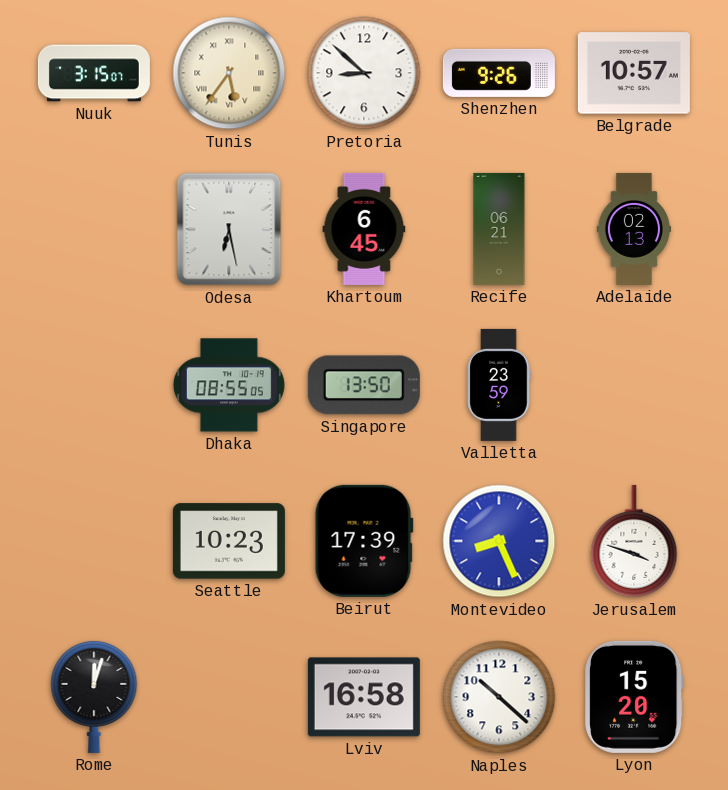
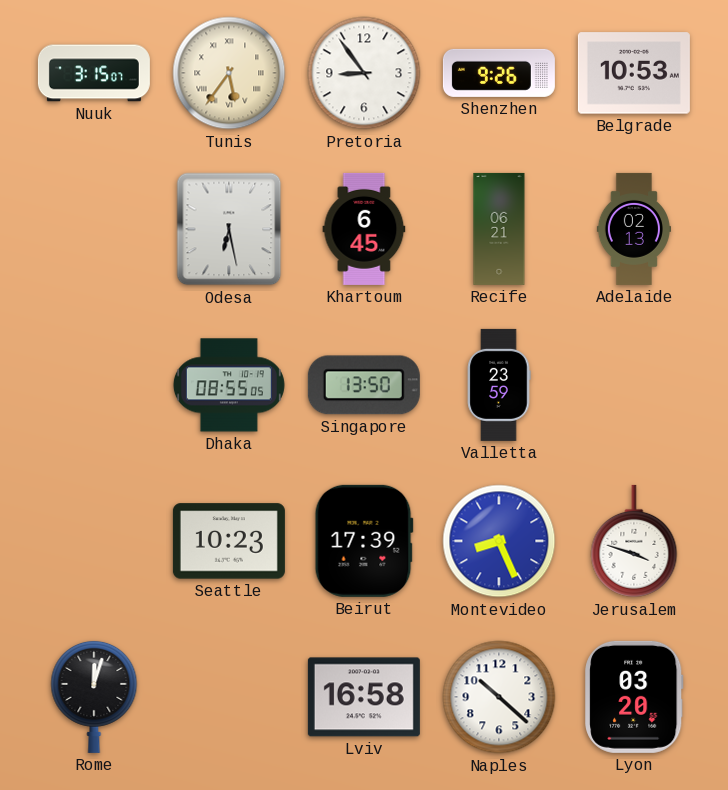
Pretoria: 8:52 -> 8:54 (364, 73)
Belgrade: 10:57 -> 10:53 (634, 73)
Lyon: 15:20 -> 03:20 (634, 697)
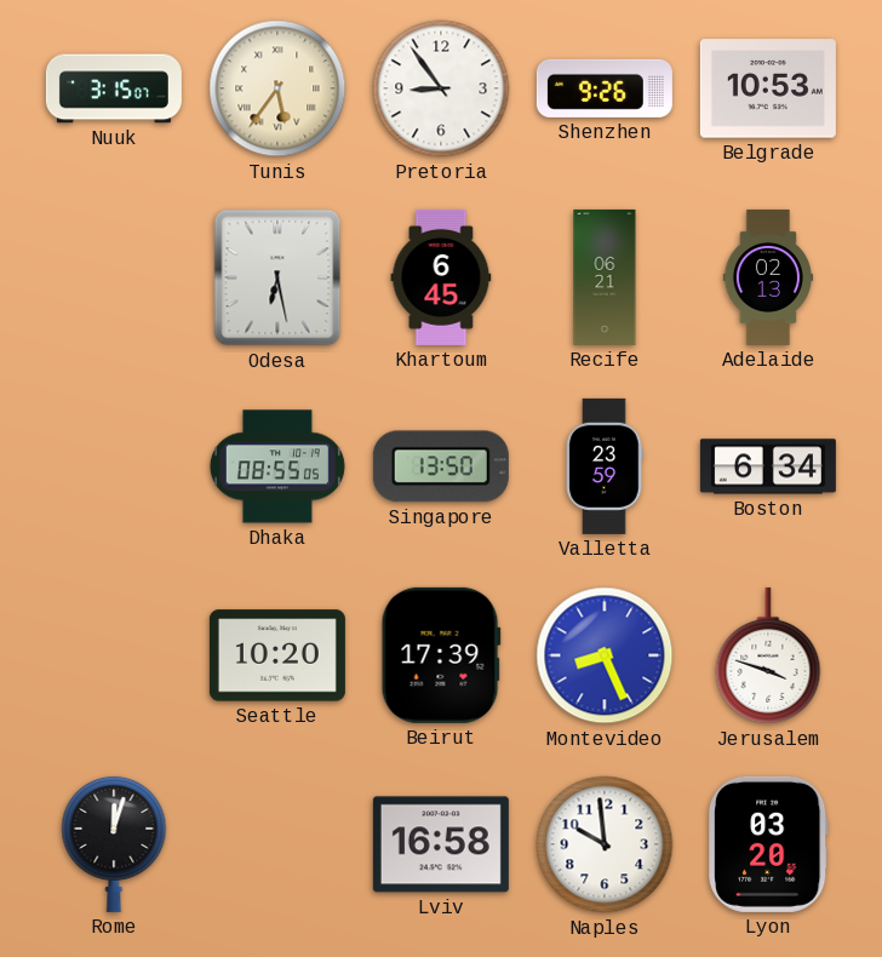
Boston: none -> 6:34 (768, 466)
Seattle: 10:23 -> 10:20 (277, 655)
Naples: 10:22 -> 9:59 (605, 844)
